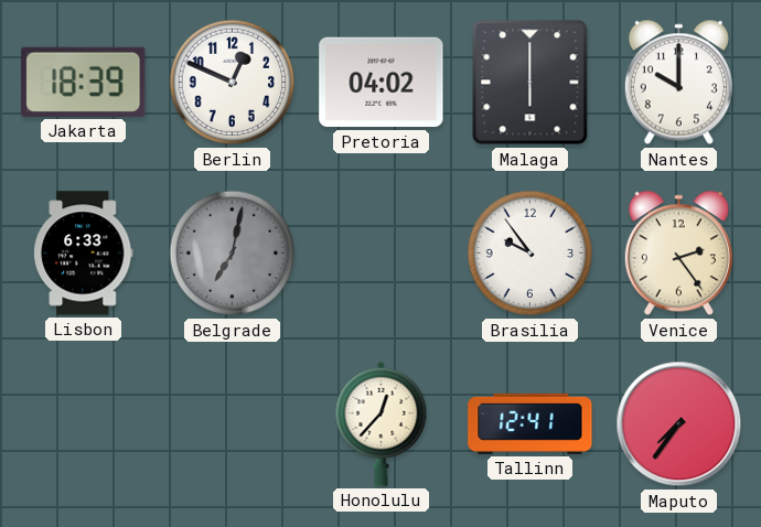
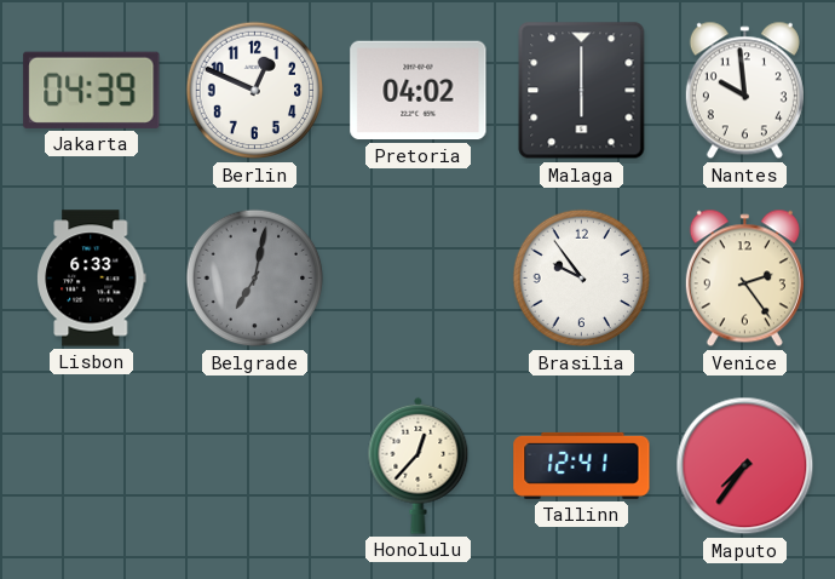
Jakarta: 18:39 -> 04:39 (92, 90)
Nantes: 10:00 -> 9:59 (744, 91)
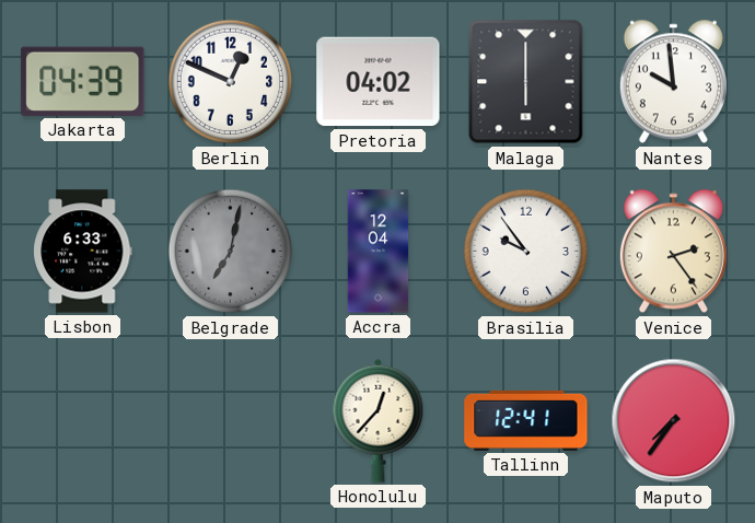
Accra: none -> 12:04 (379, 252)
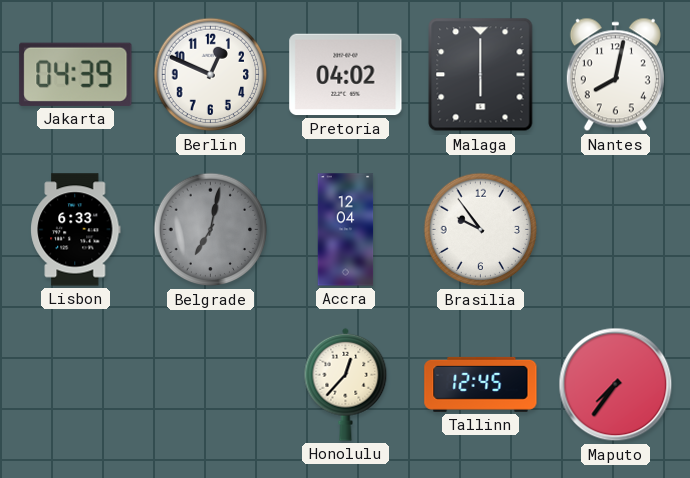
Nantes: 9:59 -> 8:02 (615, 75)
Venice: 2:24 -> none (673, 252)
Tallinn: 12:41 -> 12:45 (481, 384)
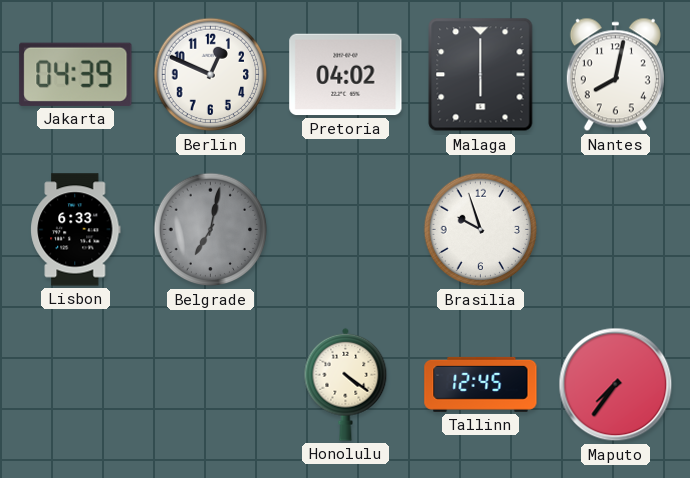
Accra: 12:04 -> none (346, 230)
Brasilia: 9:54 -> 9:57 (481, 230)
Honolulu: 12:37 -> 4:21 (346, 384)
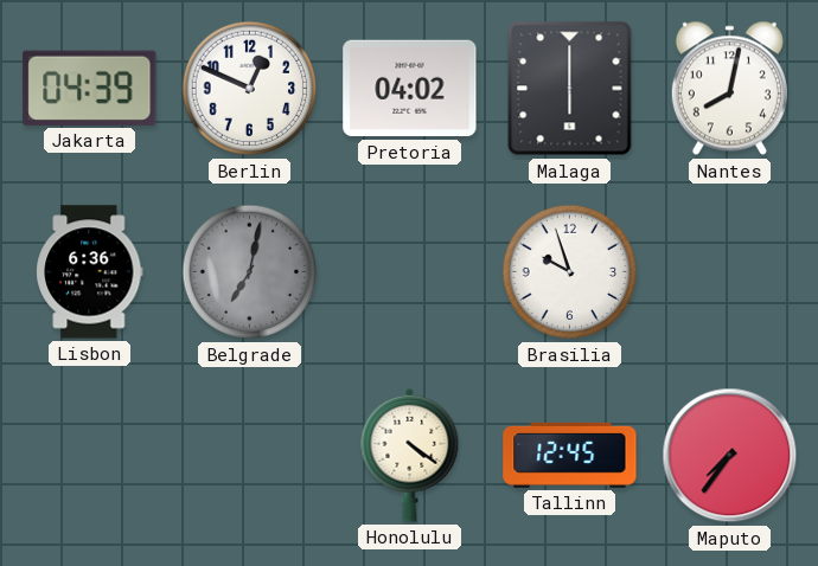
Lisbon: 6:33 -> 6:36 (90, 272)
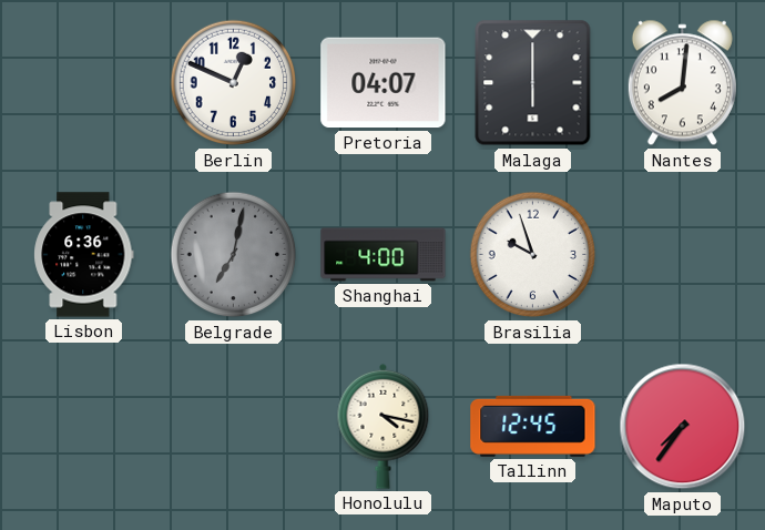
Jakarta: 04:39 -> none (90, 88)
Pretoria: 04:02 -> 04:07 (384, 83)
Nantes: 8:02 -> 8:01 (682, 83)
Shanghai: none -> 4:00 (384, 255)
Honolulu: 4:21 -> 4:17 (384, 426)
